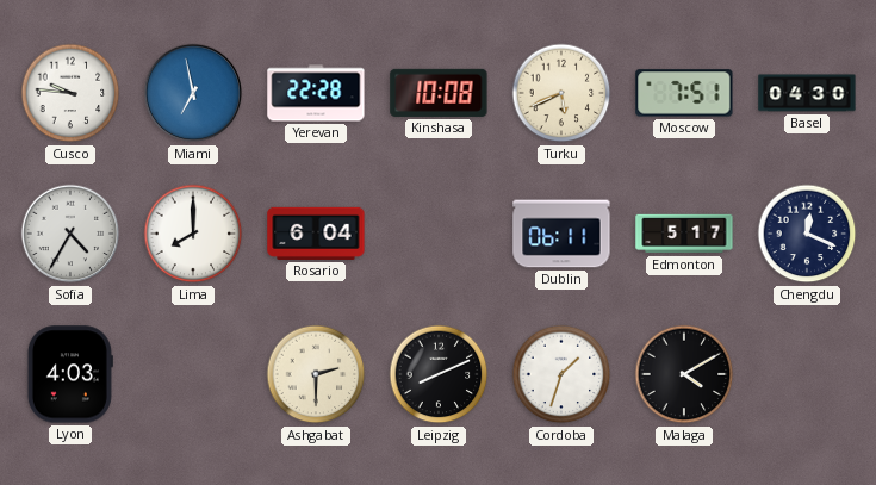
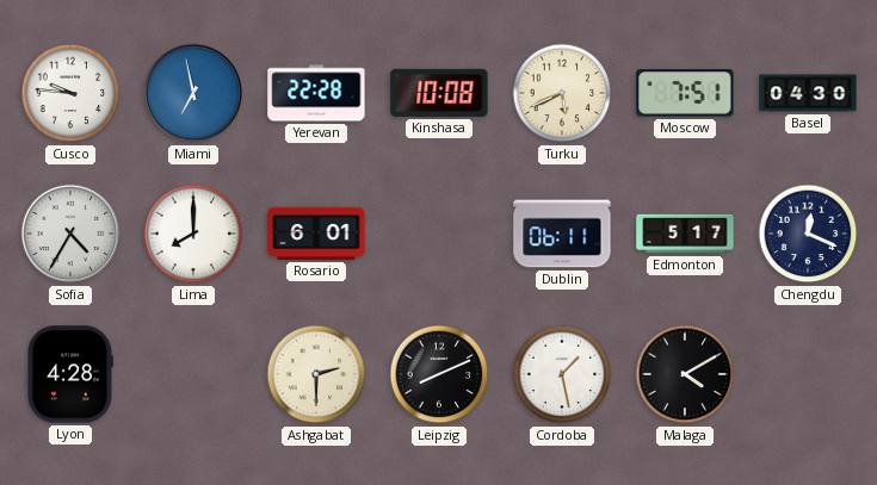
Rosario: 6:04 -> 6:01 (316, 234)
Lyon: 4:03 -> 4:28 (70, 374)
Cordoba: 1:33 -> 1:28 (562, 374)
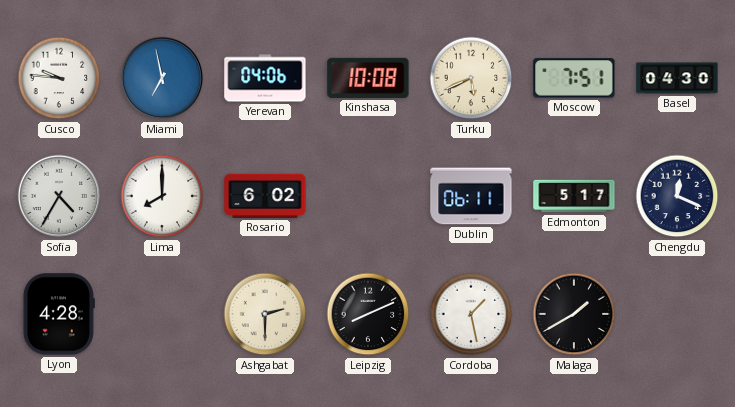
Yerevan: 22:28 -> 04:06 (265, 78)
Rosario: 6:01 -> 6:02 (265, 196)
Malaga: 4:10 -> 1:40 (574, 314)
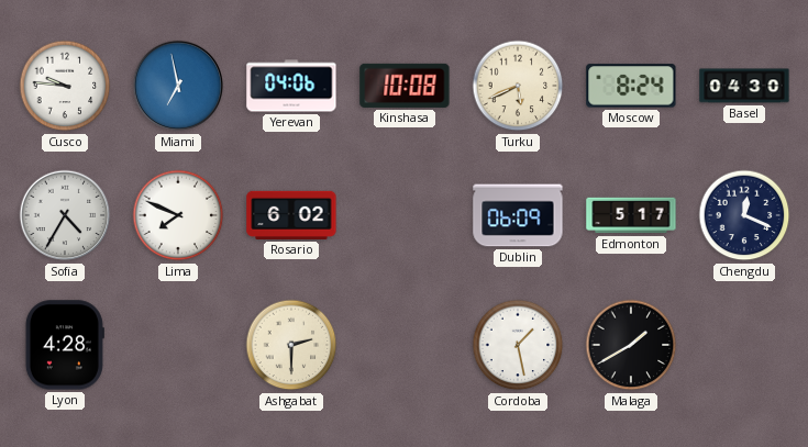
Moscow: 7:51 -> 8:24 (631, 86)
Lima: 8:00 -> 7:49 (178, 215)
Dublin: 06:11 -> 06:09 (518, 215)
Leipzig: 8:11 -> none (368, 314)
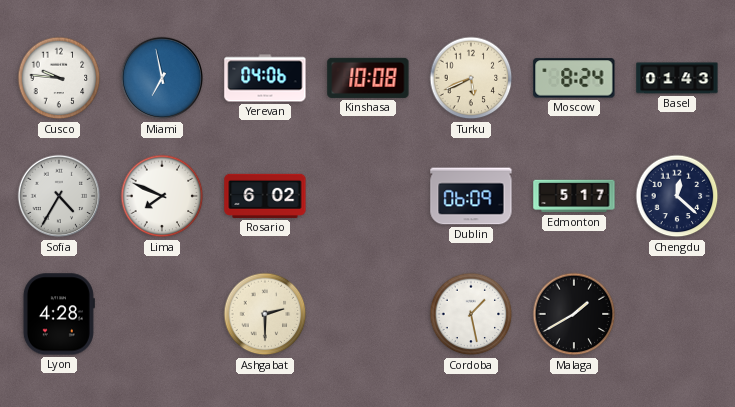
Basel: 04:30 -> 01:43 (677, 78)
Chengdu: 12:19 -> 12:22 (677, 196)
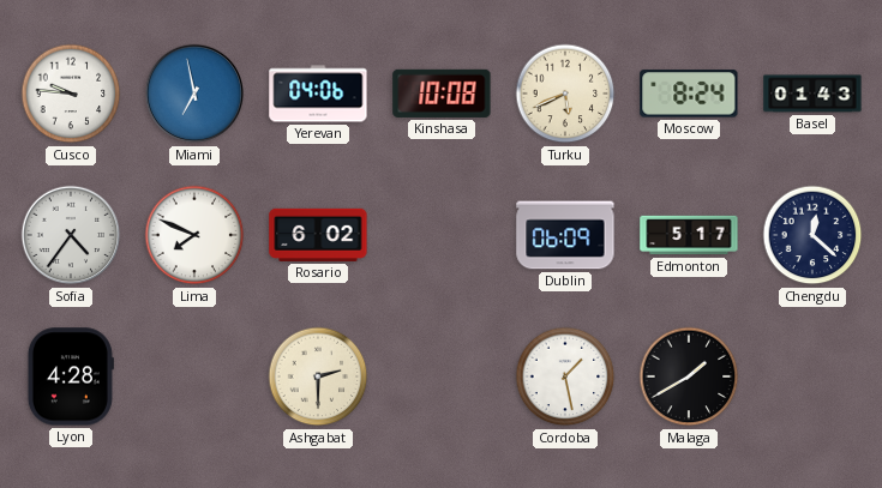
Sofia: 4:35 -> 4:36 (71, 235)
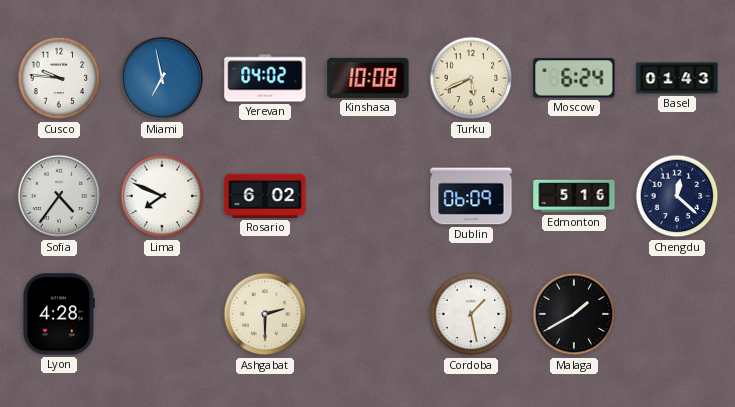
Yerevan: 04:06 -> 04:02 (265, 78)
Moscow: 8:24 -> 6:24 (574, 78)
Edmonton: 5:17 -> 5:16 (574, 196)
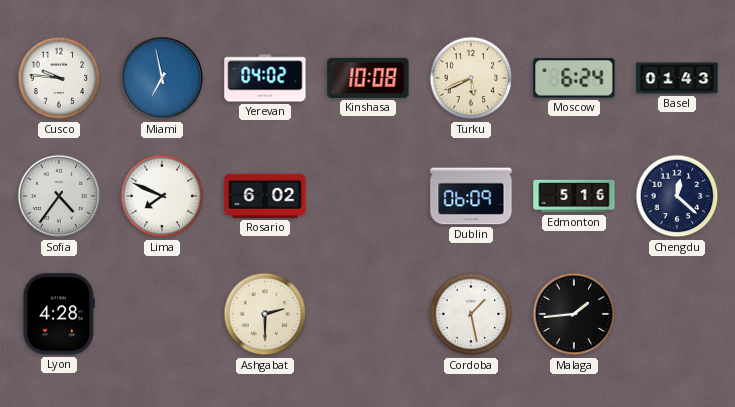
Malaga: 1:40 -> 1:44 (574, 314)
